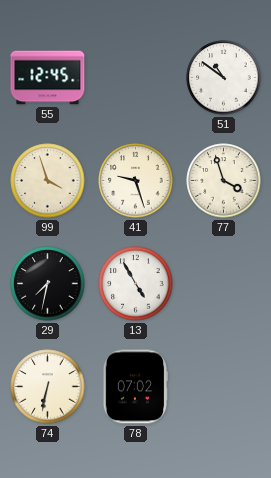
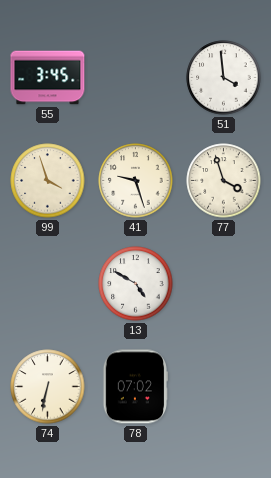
55: 12:45 -> 3:45 (48, 78)
51: 10:51 -> 3:59 (224, 78)
29: 7:32 -> none (48, 284)
13: 4:55 -> 4:50 (136, 284)
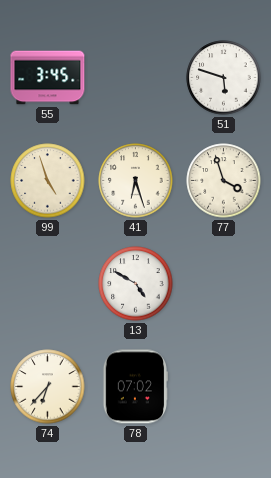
51: 3:59 -> 5:48 (224, 78)
99: 3:57 -> 4:57 (48, 181)
41: 9:27 -> 6:27 (136, 181)
74: 6:32 -> 6:37 (48, 387)
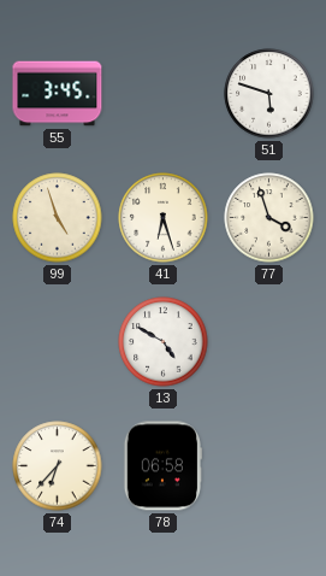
78: 07:02 -> 06:58 (161, 466)
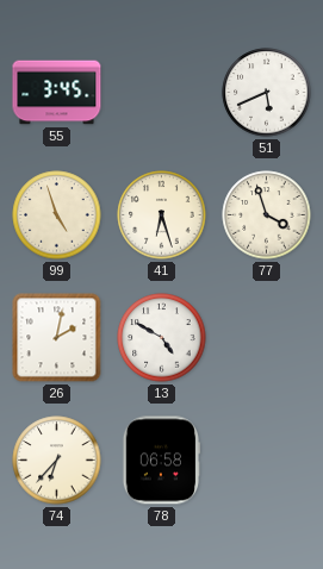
51: 5:48 -> 5:41 (267, 93)
26: none -> 2:02 (57, 338)
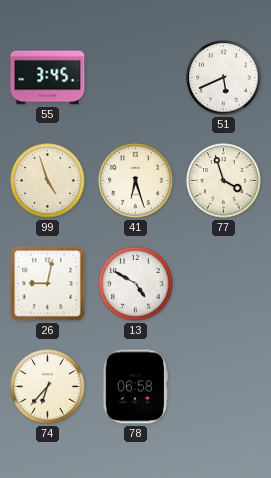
26: 2:02 -> 9:02 (48, 284)
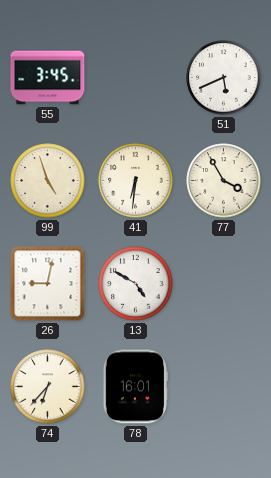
41: 6:27 -> 6:31 (136, 181)
77: 3:57 -> 3:55 (224, 181)
78: 06:58 -> 16:01 (134, 387)
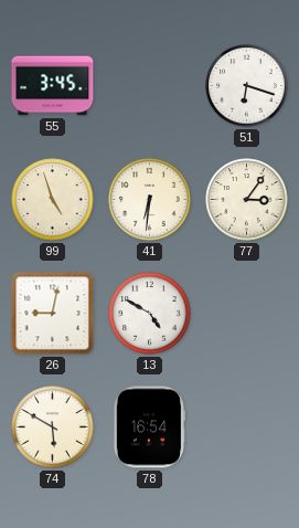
51: 5:41 -> 6:18 (247, 86)
77: 3:55 -> 3:06 (247, 200)
74: 6:37 -> 5:50 (53, 427)
78: 16:01 -> 16:54 (148, 427)
